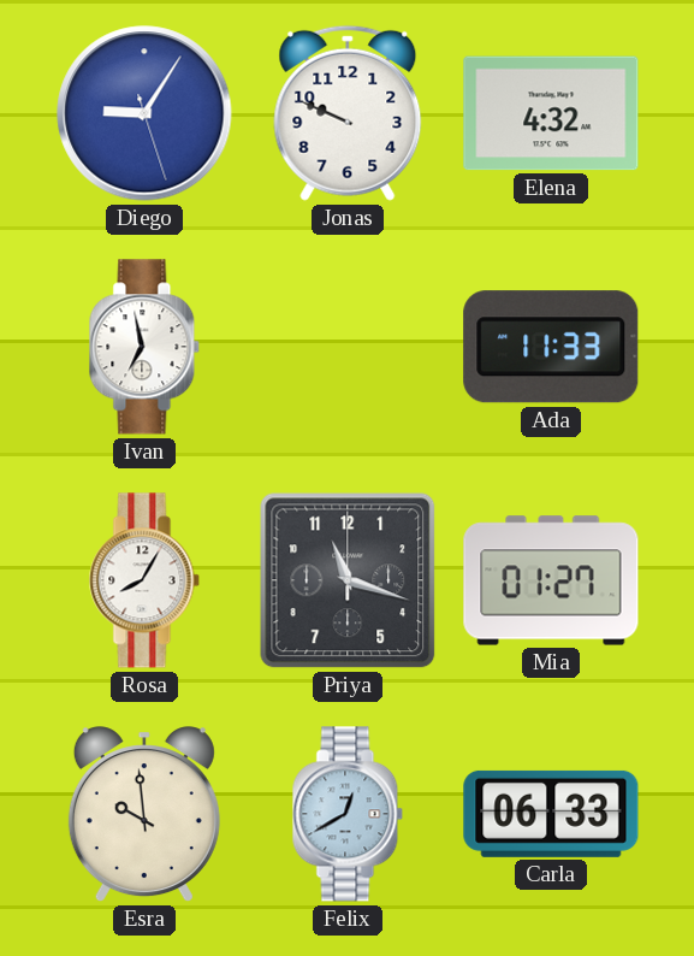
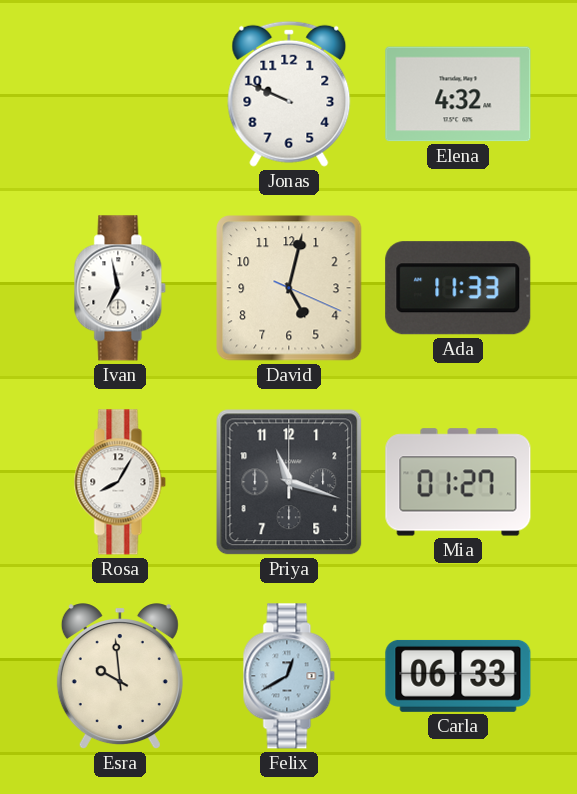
Diego: 9:05 -> none (144, 113)
David: none -> 5:02 (289, 288)
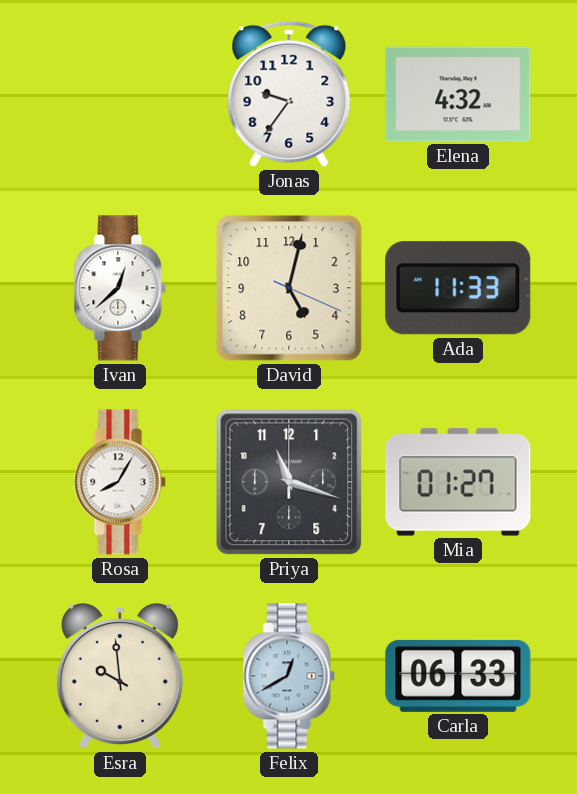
Jonas: 9:49 -> 9:36 (289, 94)
Ivan: 6:58 -> 12:38 (120, 288)
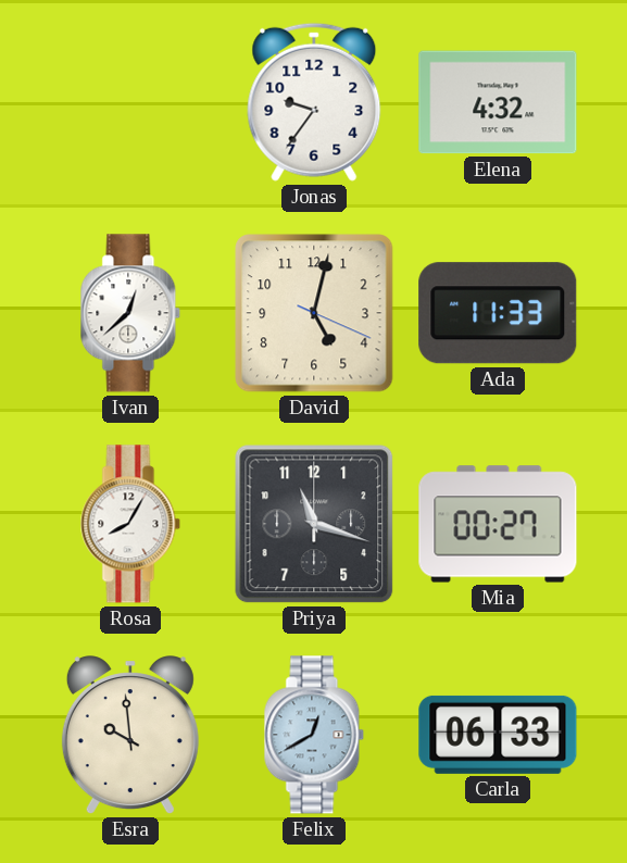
Mia: 01:27 -> 00:27 (498, 524)
